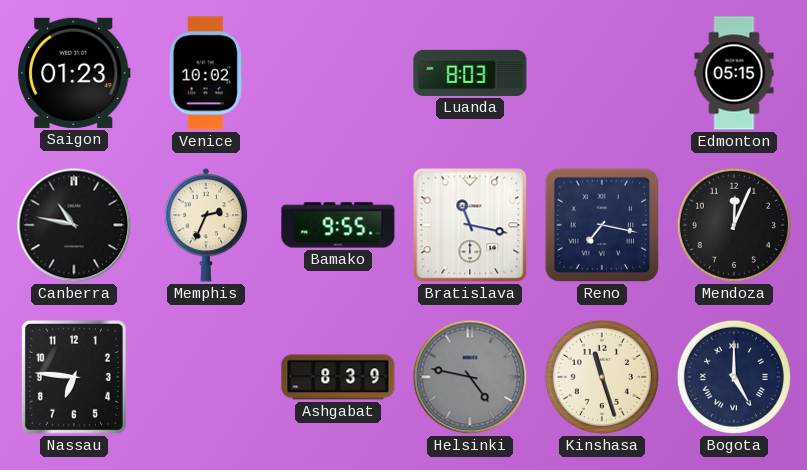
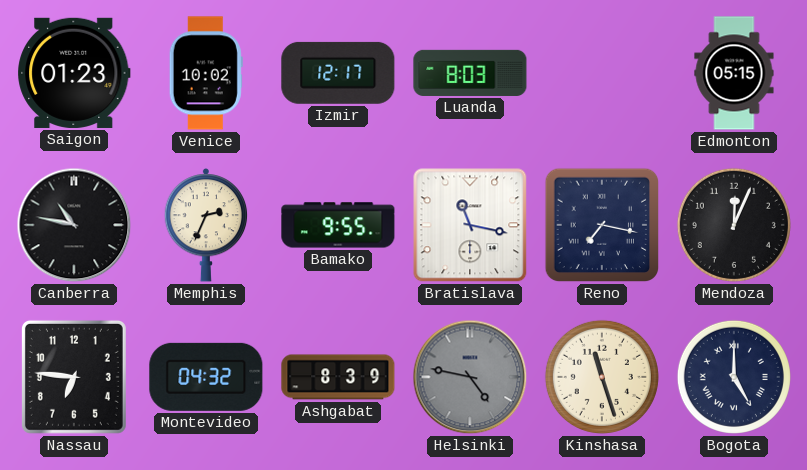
Izmir: none -> 12:17 (338, 73)
Montevideo: none -> 04:32 (206, 377)
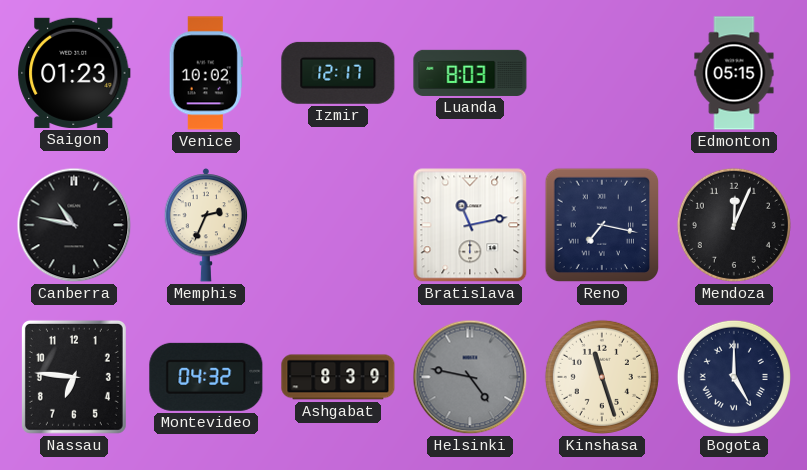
Bamako: 9:55 -> none (338, 225)
Bratislava: 11:17 -> 11:13 (470, 225)
